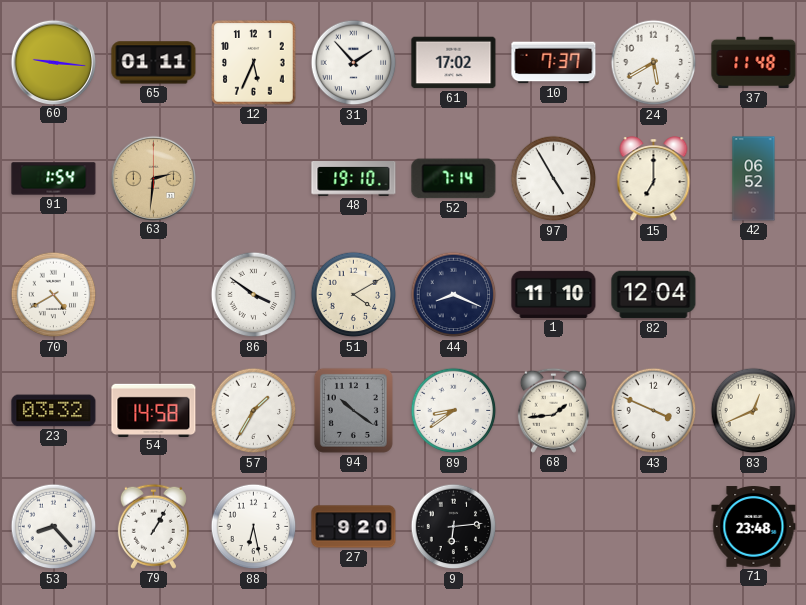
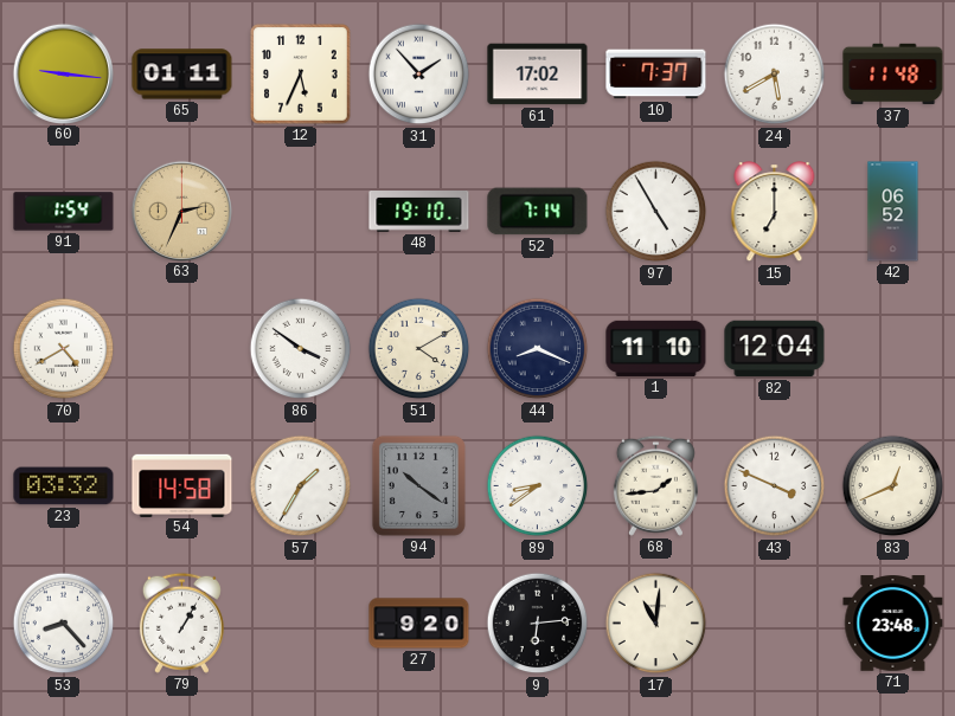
63: 2:31 -> 2:34 (181, 211)
88: 6:28 -> none (254, 527)
17: none -> 11:01 (656, 624)
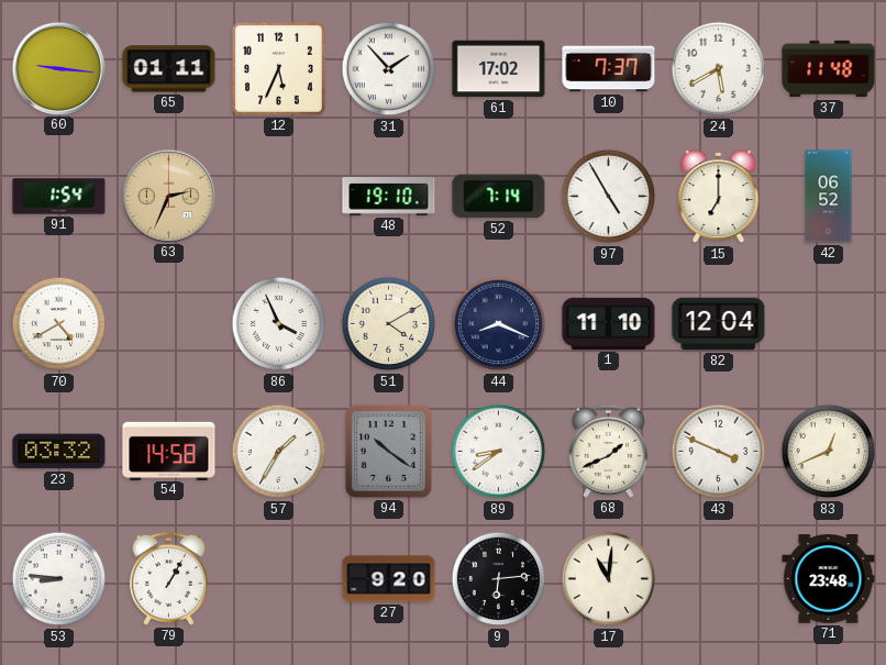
86: 3:51 -> 3:56 (279, 324)
68: 1:44 -> 1:41 (608, 451)
53: 8:23 -> 8:46 (59, 579)
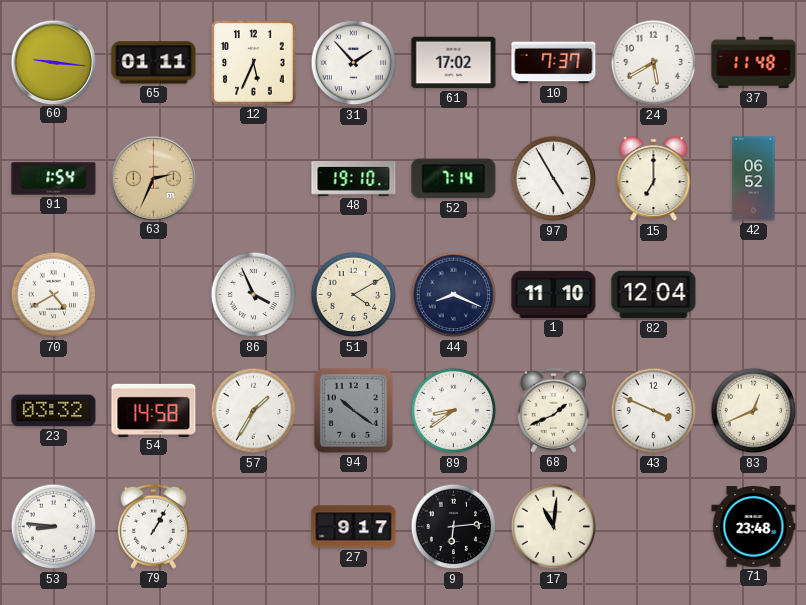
27: 9:20 -> 9:17 (354, 527)
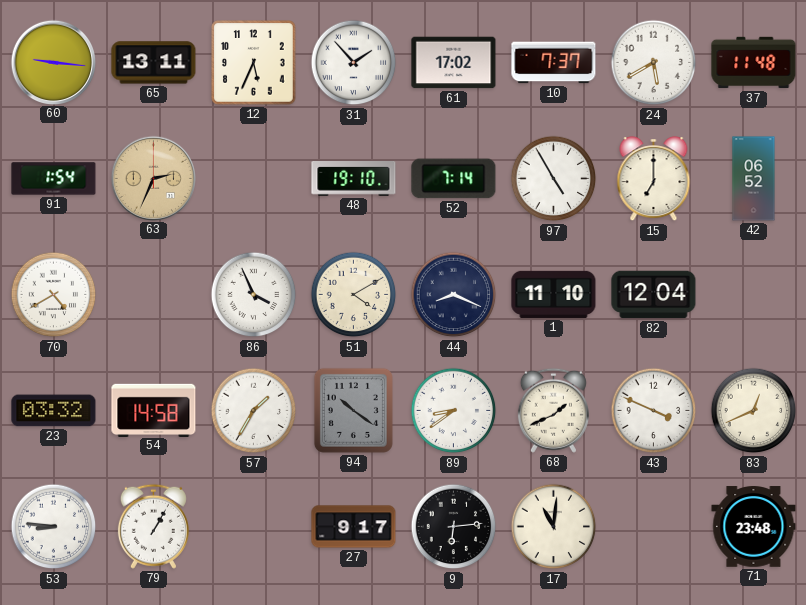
65: 01:11 -> 13:11 (154, 63)
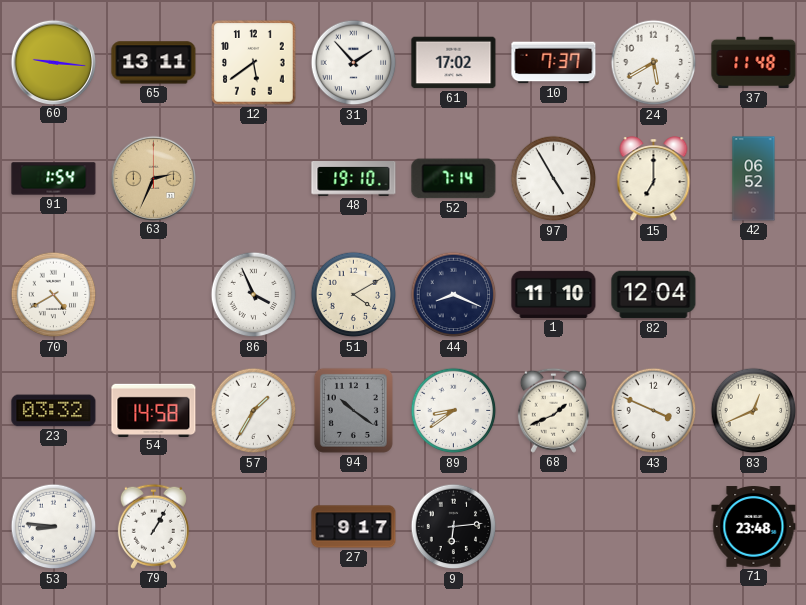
12: 5:34 -> 5:39 (254, 63)
17: 11:01 -> none (554, 527)
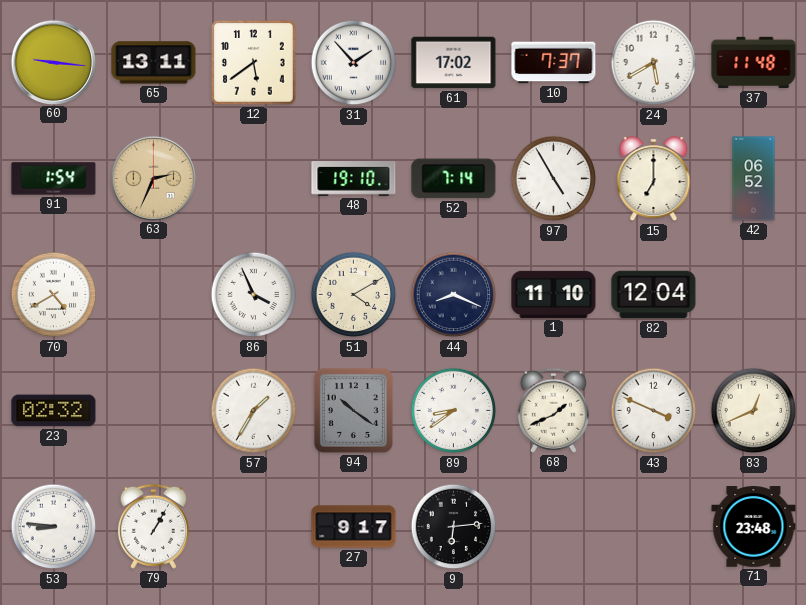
23: 03:32 -> 02:32 (54, 411)
54: 14:58 -> none (154, 410)
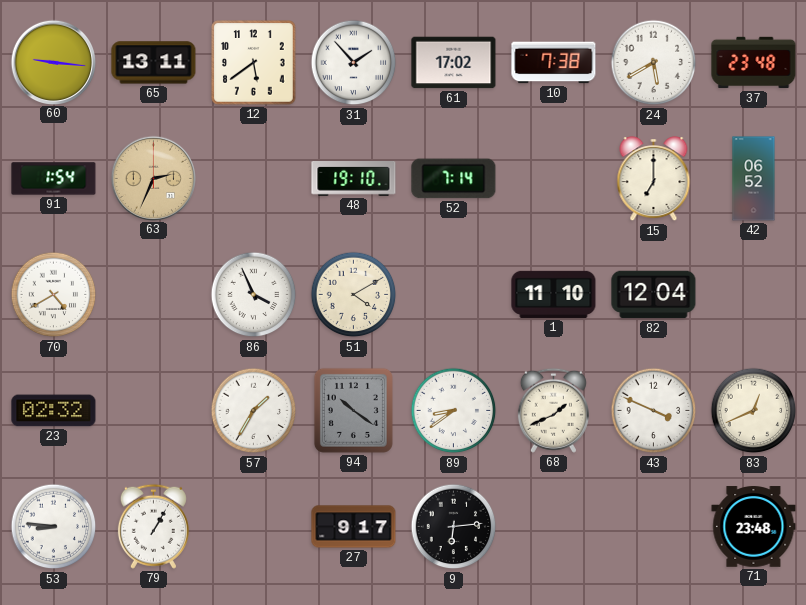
10: 7:37 -> 7:38 (554, 63)
37: 11:48 -> 23:48 (754, 63)
97: 4:55 -> none (554, 179)
44: 8:19 -> none (454, 295)
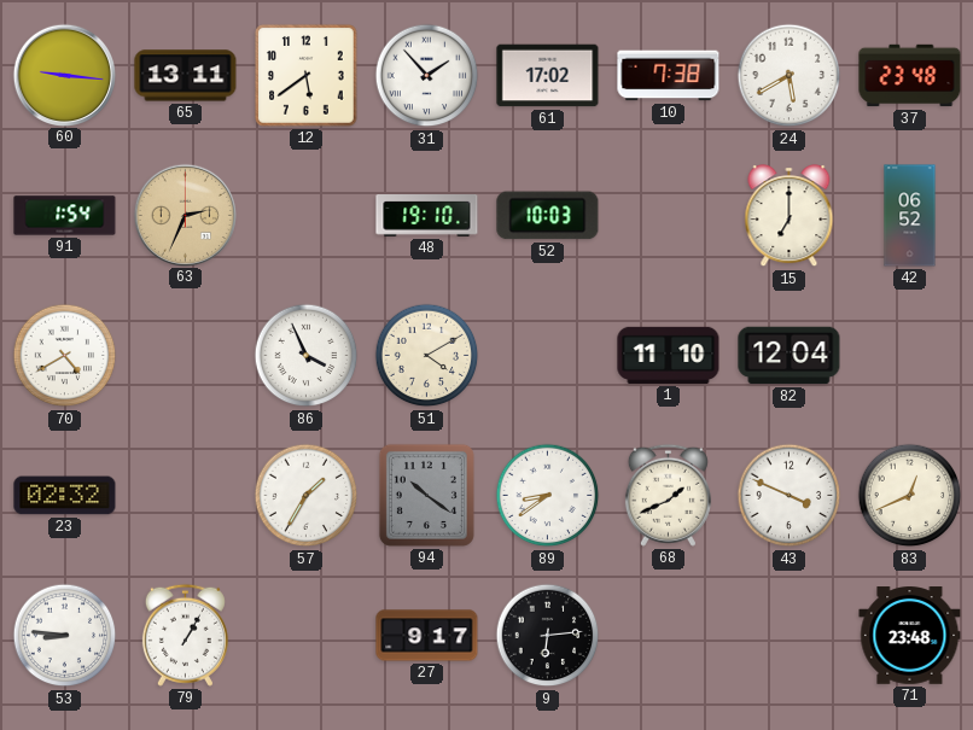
52: 7:14 -> 10:03 (548, 216)
